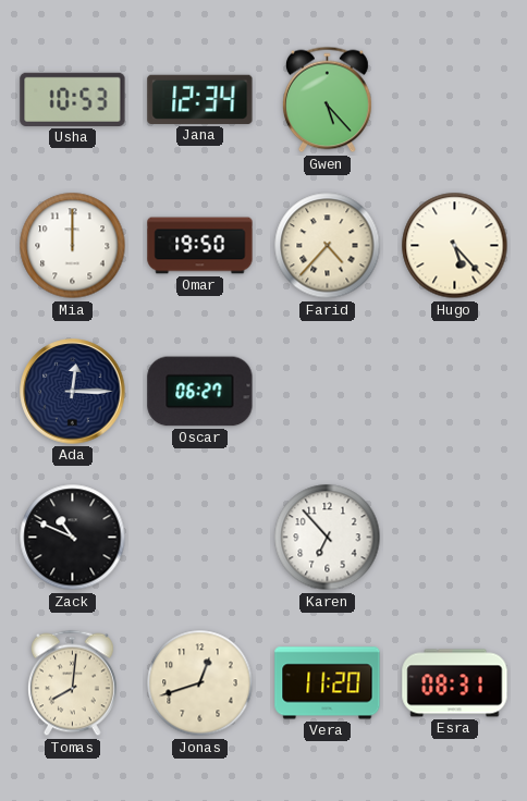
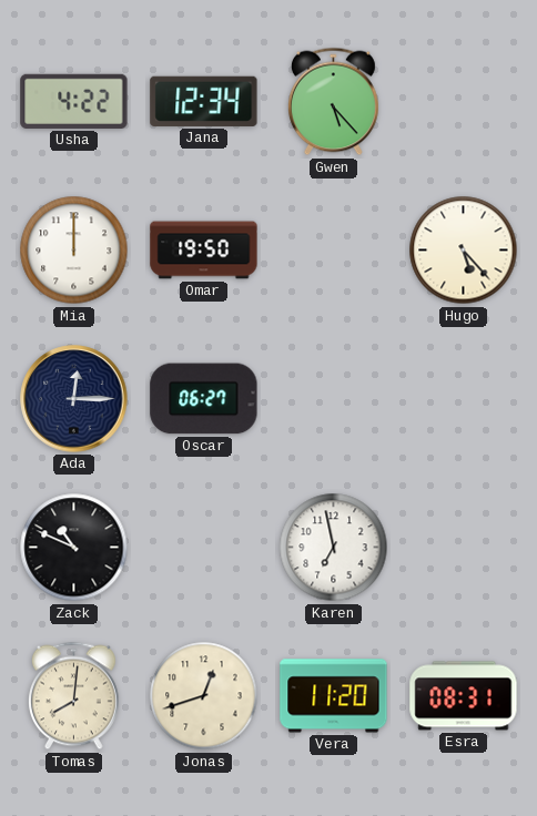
Usha: 10:53 -> 4:22 (74, 101)
Farid: 4:37 -> none (328, 246)
Karen: 6:53 -> 6:58 (334, 548)
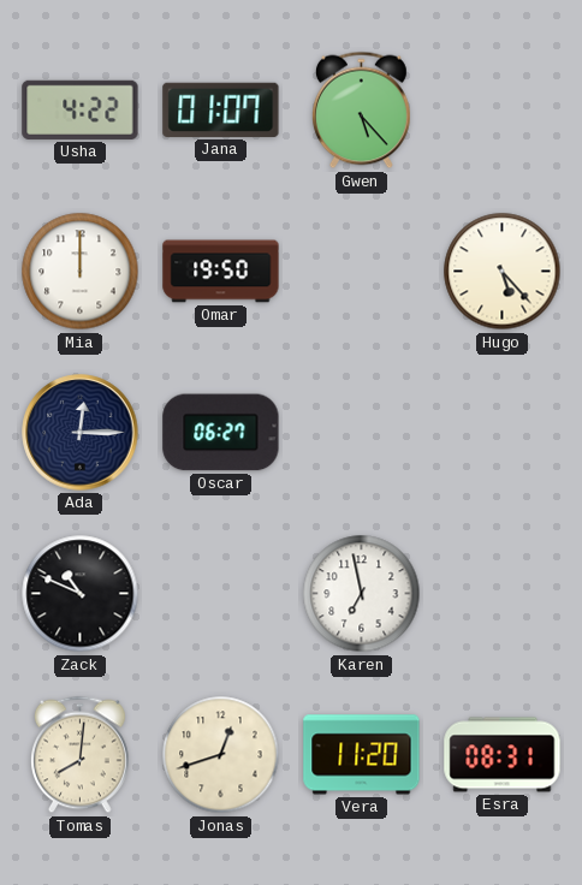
Jana: 12:34 -> 01:07 (221, 109)
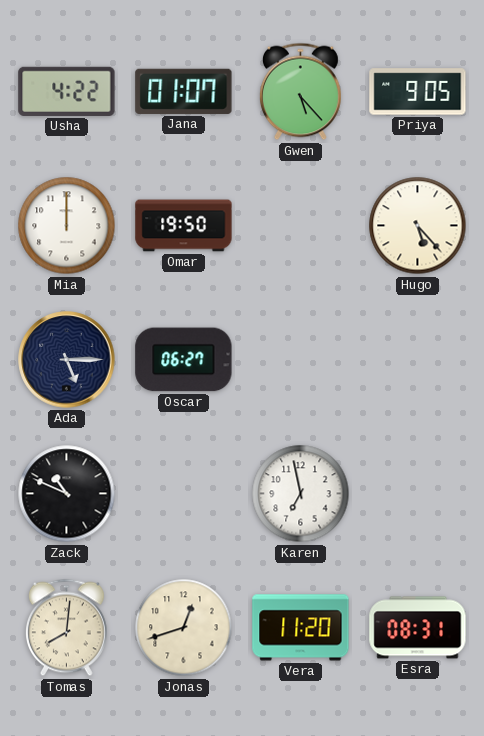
Priya: none -> 9:05 (418, 92)
Ada: 12:15 -> 5:15 (67, 360)
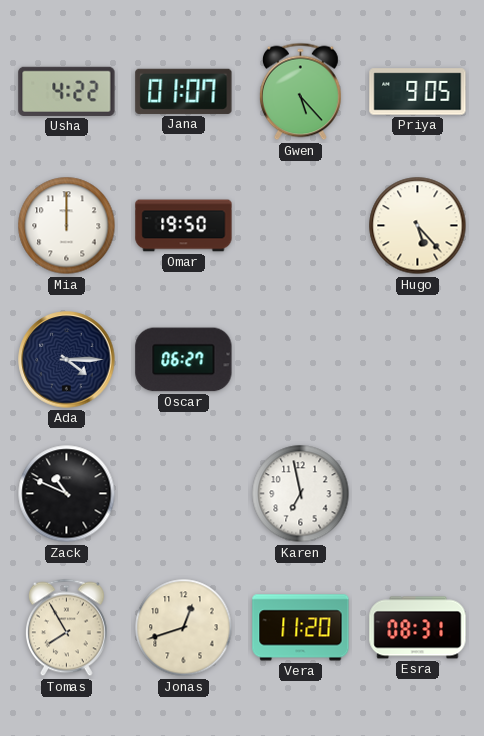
Ada: 5:15 -> 4:15 (67, 360)
Tomas: 8:01 -> 7:55 (66, 628)
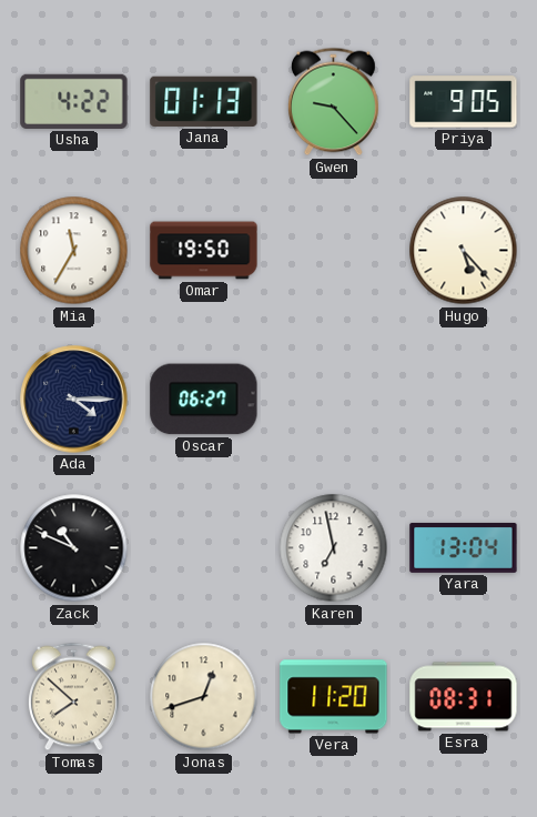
Jana: 01:07 -> 01:13 (204, 101)
Gwen: 5:23 -> 9:23 (333, 102)
Mia: 12:00 -> 11:35 (74, 251)
Yara: none -> 13:04 (464, 548)
Tomas: 7:55 -> 7:52 (73, 697)
